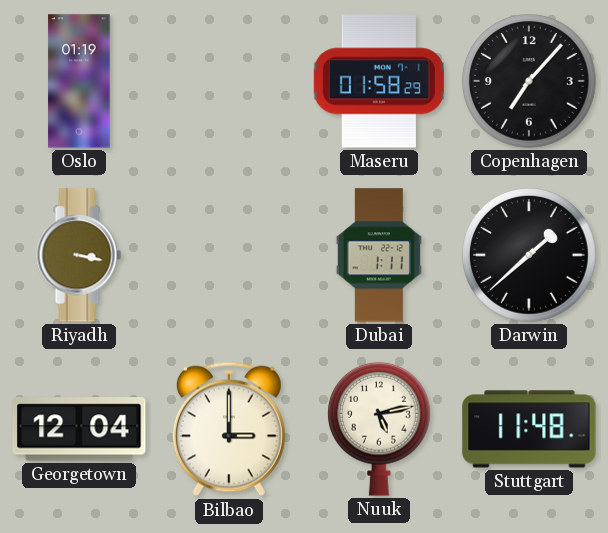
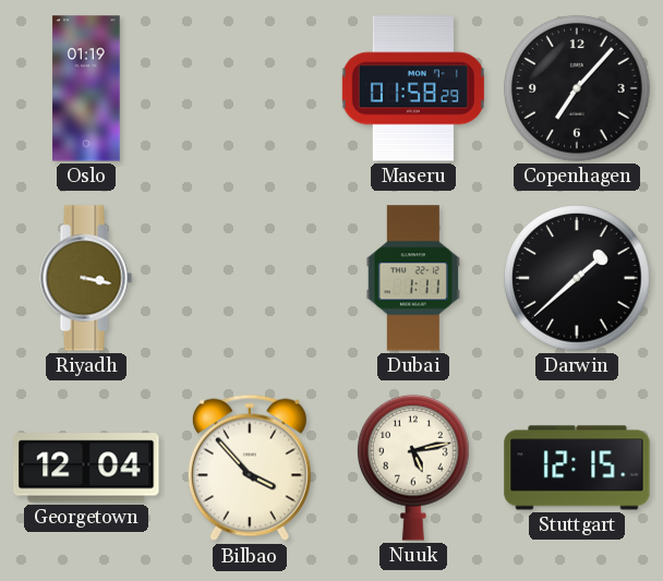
Bilbao: 3:00 -> 3:53 (250, 468)
Stuttgart: 11:48 -> 12:15 (577, 468)
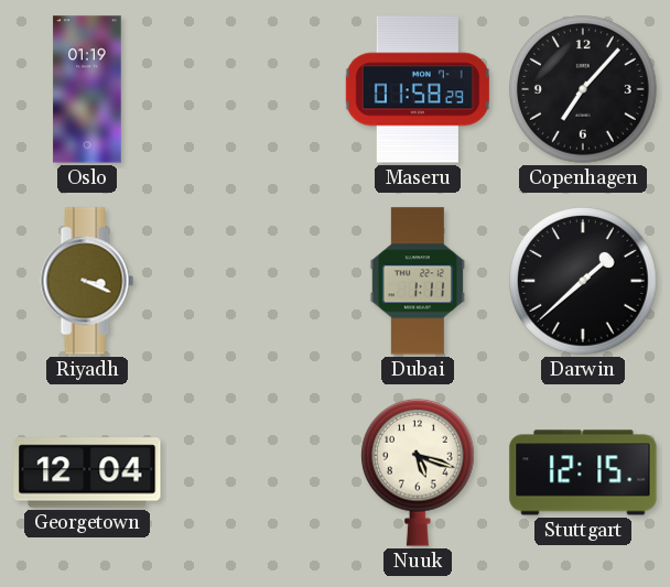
Riyadh: 3:17 -> 3:19 (87, 281)
Bilbao: 3:53 -> none (250, 468)
Nuuk: 5:13 -> 5:18 (419, 472)
